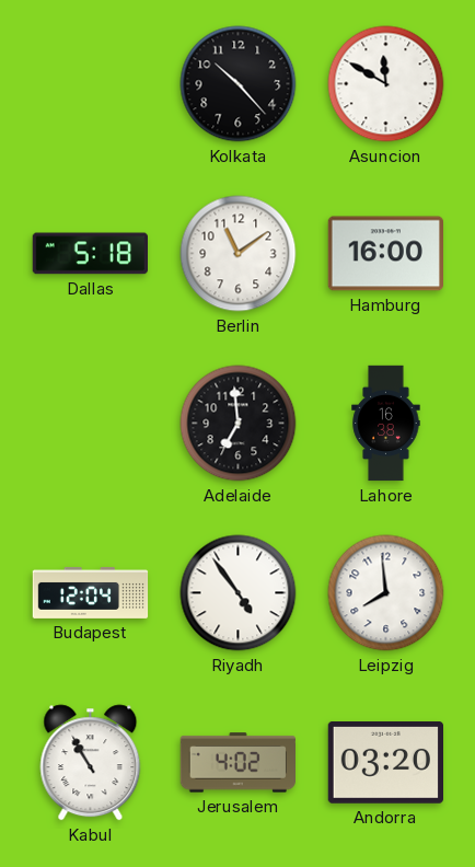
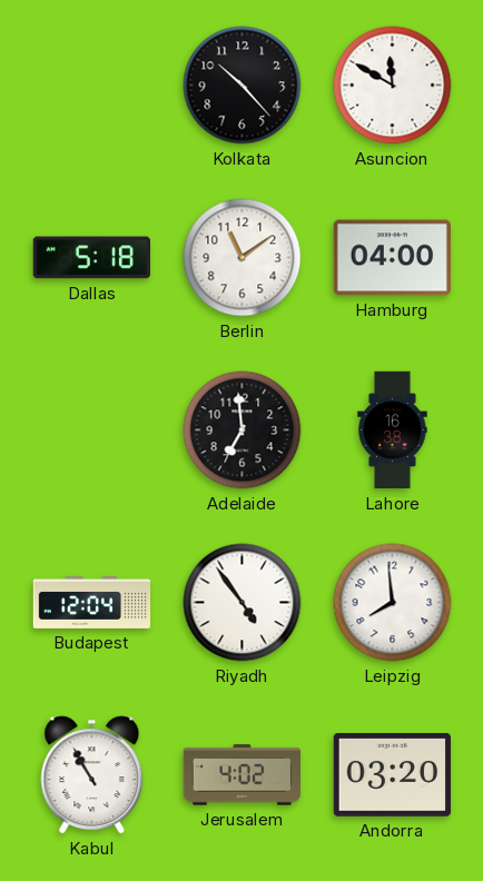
Hamburg: 16:00 -> 04:00 (392, 258)
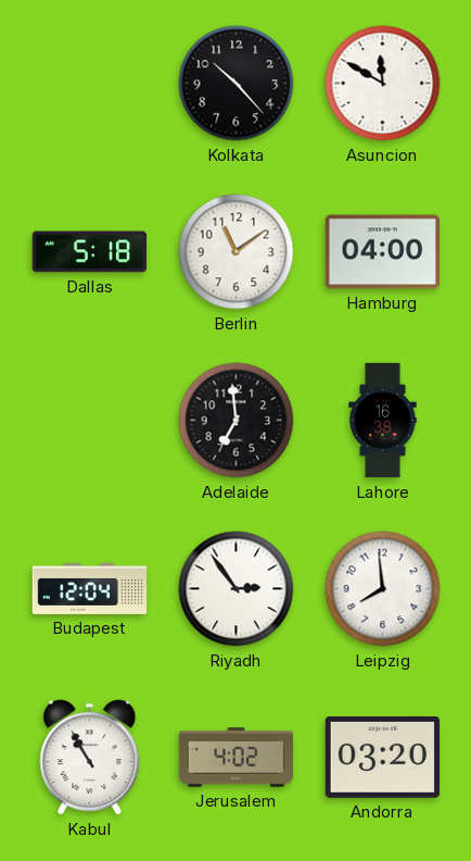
Riyadh: 4:54 -> 2:54 (237, 589)
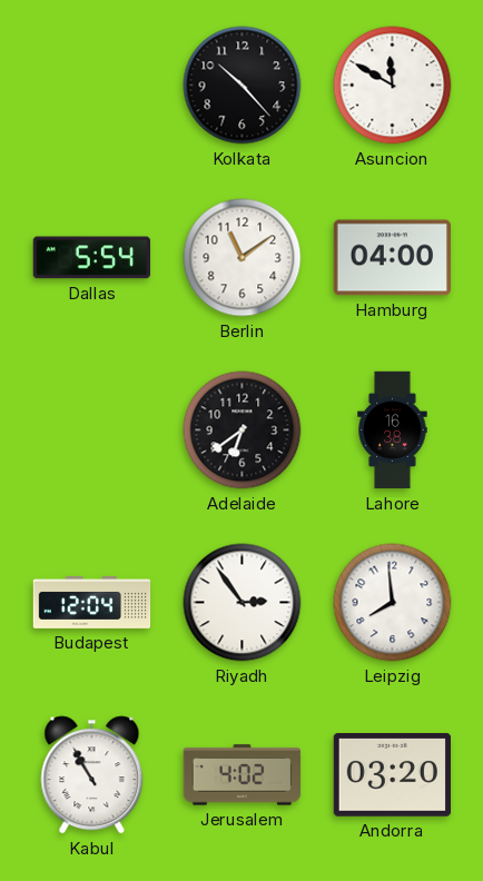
Dallas: 5:18 -> 5:54 (91, 258)
Adelaide: 6:59 -> 6:39 (243, 430)
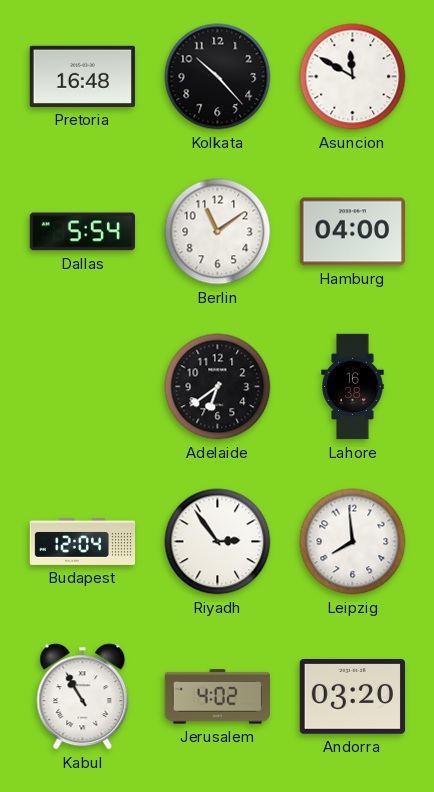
Pretoria: none -> 16:48 (82, 76)
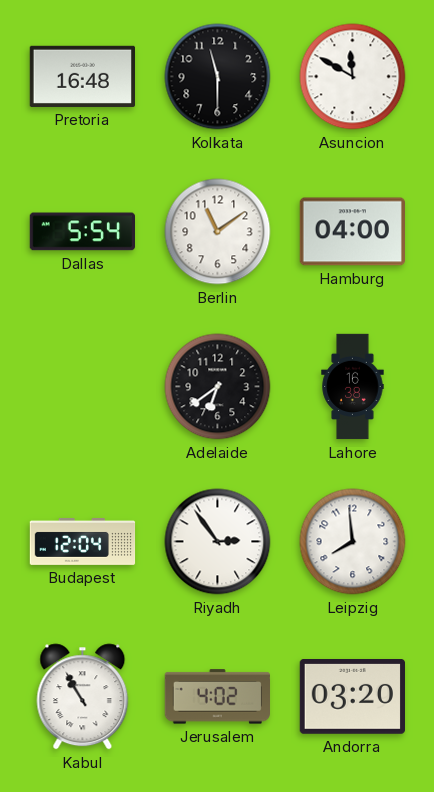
Kolkata: 10:23 -> 11:30 (218, 77)
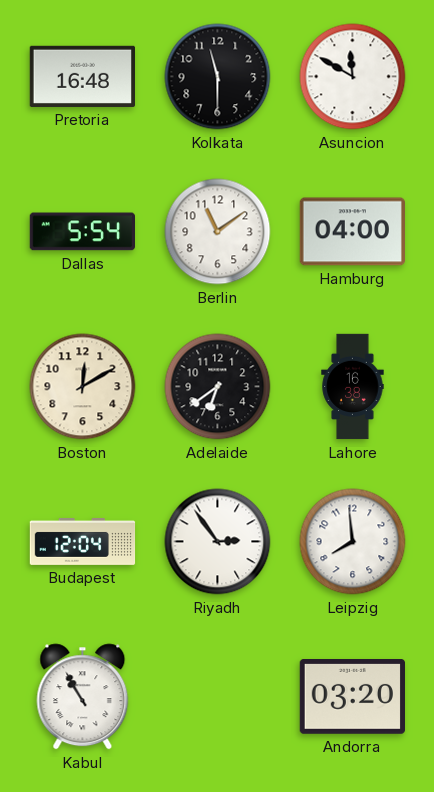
Boston: none -> 12:10 (83, 387)
Jerusalem: 4:02 -> none (217, 697)
